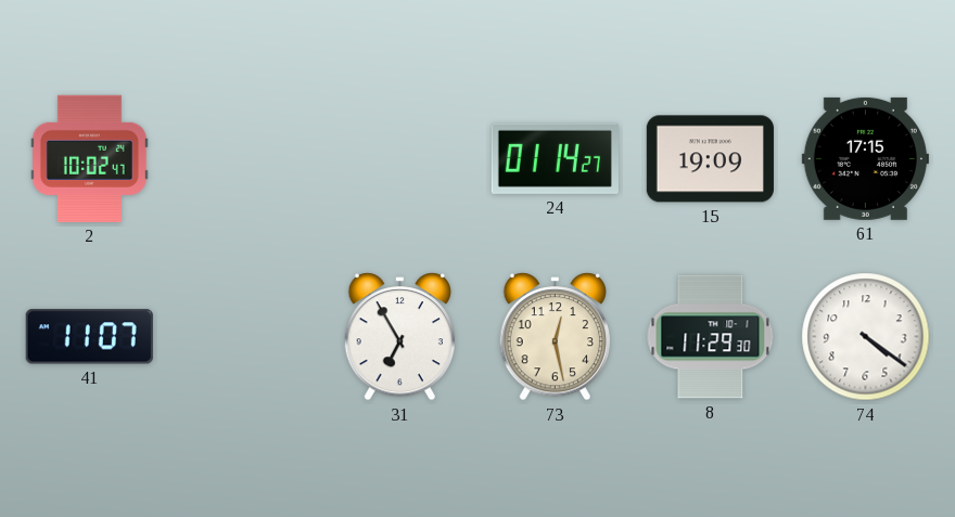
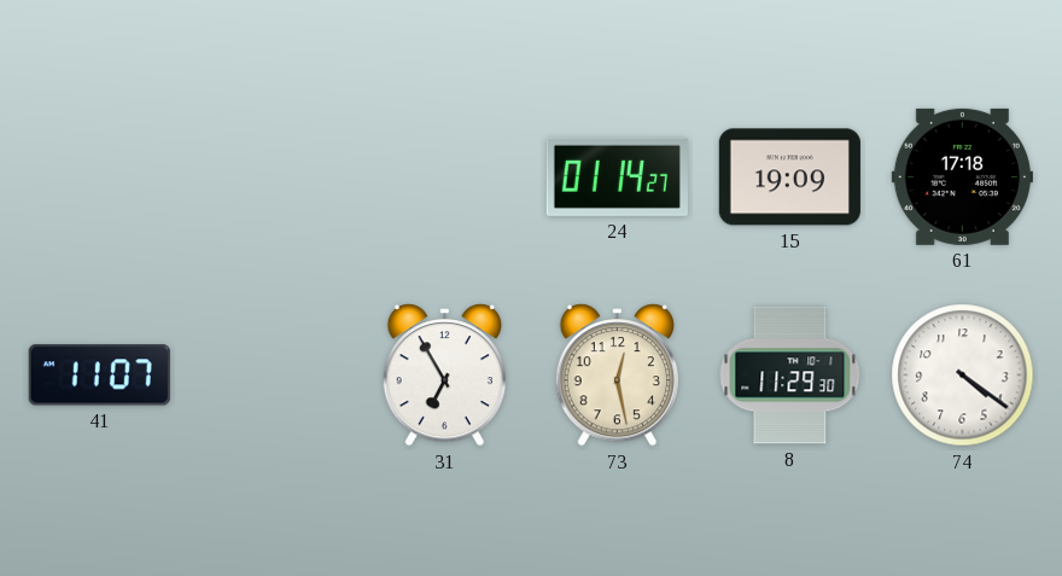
2: 10:02 -> none (89, 158)
61: 17:15 -> 17:18 (962, 176)
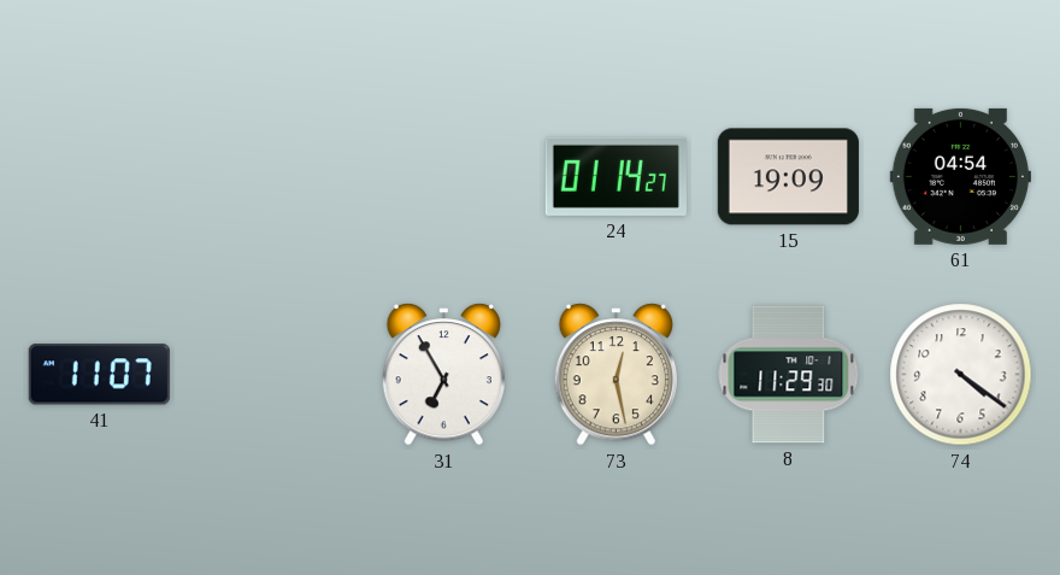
61: 17:18 -> 04:54 (960, 176)
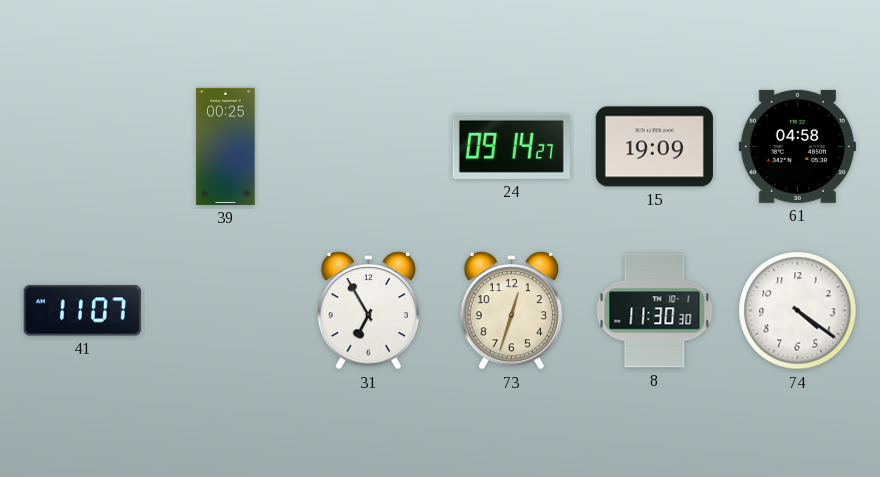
39: none -> 00:25 (226, 146)
24: 01:14 -> 09:14 (511, 146)
61: 04:54 -> 04:58 (797, 146)
73: 12:28 -> 12:33 (511, 311)
8: 11:29 -> 11:30 (655, 311)
